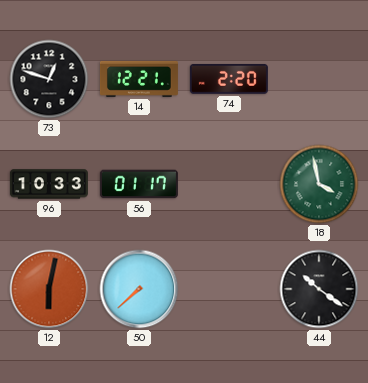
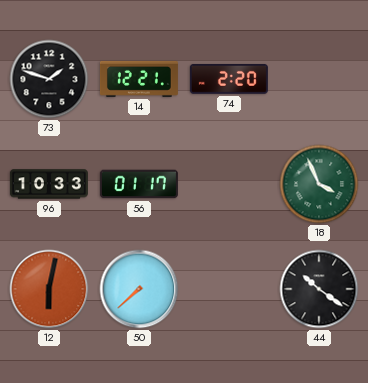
73: 12:48 -> 1:48 (49, 79)
18: 3:58 -> 3:56 (319, 184)
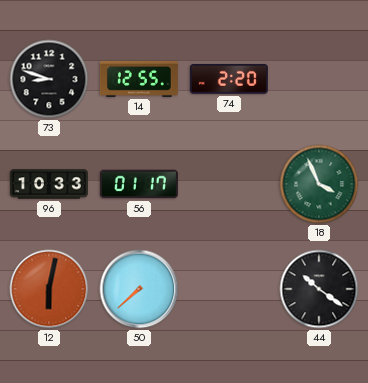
73: 1:48 -> 8:48 (49, 79)
14: 12:21 -> 12:55 (139, 79)
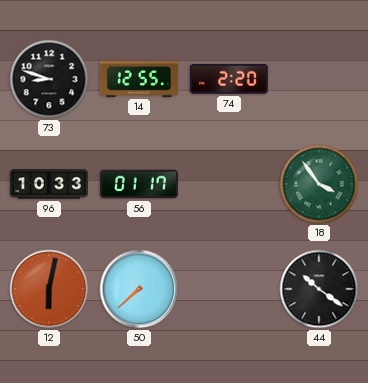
18: 3:56 -> 3:54 (319, 184)
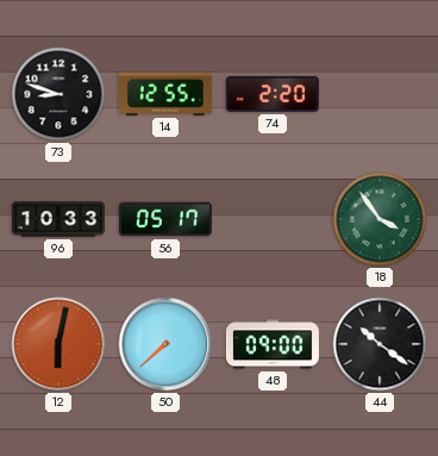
56: 01:17 -> 05:17 (165, 219)
48: none -> 09:00 (273, 344)
